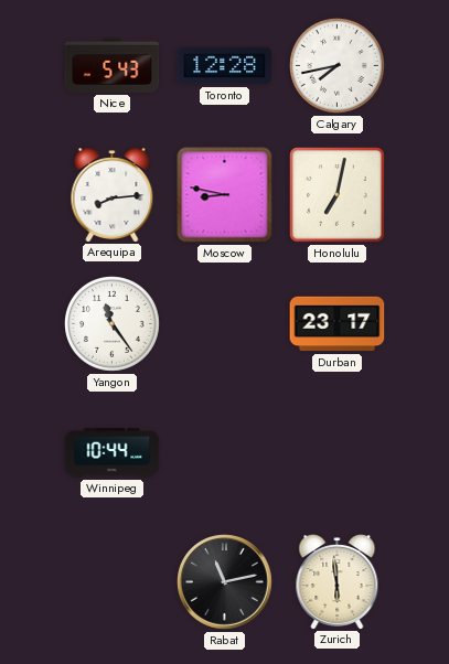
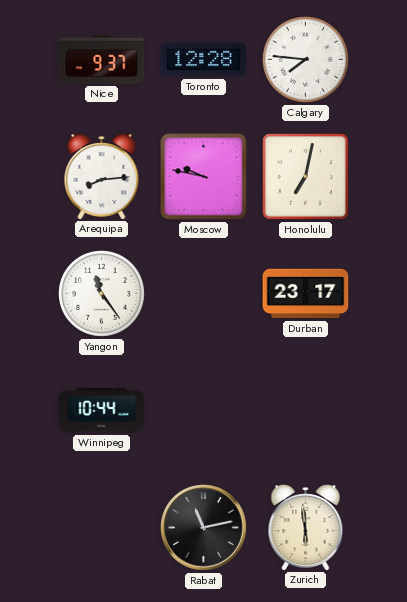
Nice: 5:43 -> 9:37 (102, 59)
Calgary: 7:43 -> 7:46 (306, 60)
Moscow: 8:47 -> 9:47 (204, 177)
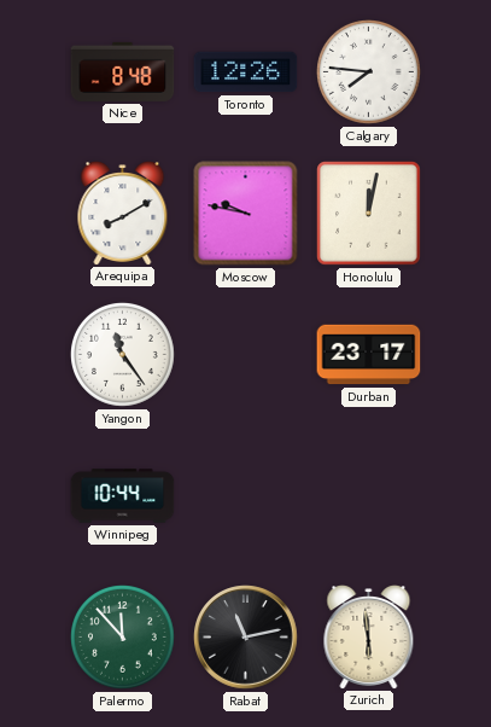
Nice: 9:37 -> 8:48 (123, 71)
Toronto: 12:28 -> 12:26 (246, 72)
Arequipa: 8:14 -> 8:10 (123, 214)
Honolulu: 7:02 -> 12:02 (369, 214)
Palermo: none -> 11:53 (123, 638)
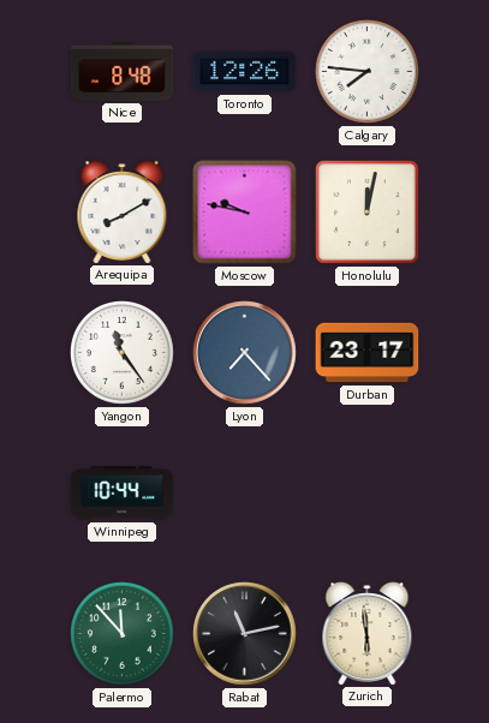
Lyon: none -> 7:23 (245, 353)
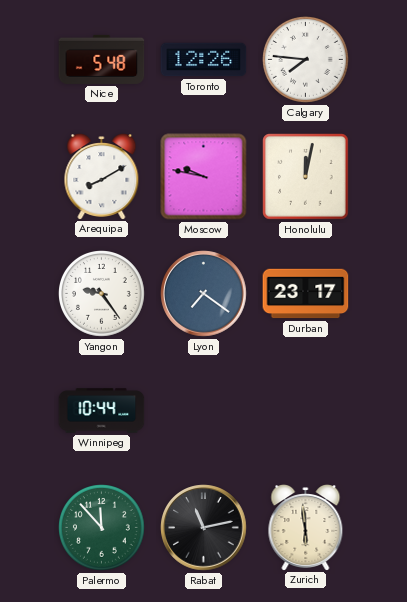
Nice: 8:48 -> 5:48 (102, 59)
Yangon: 11:24 -> 9:24 (102, 294)
Lyon: 7:23 -> 7:21 (204, 294)
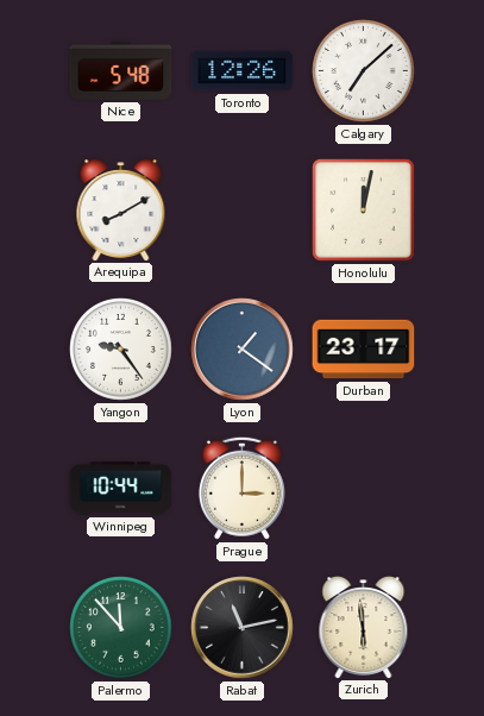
Calgary: 7:46 -> 7:08 (364, 71)
Moscow: 9:47 -> none (204, 177)
Lyon: 7:21 -> 1:21 (243, 350)
Prague: none -> 3:00 (241, 488)
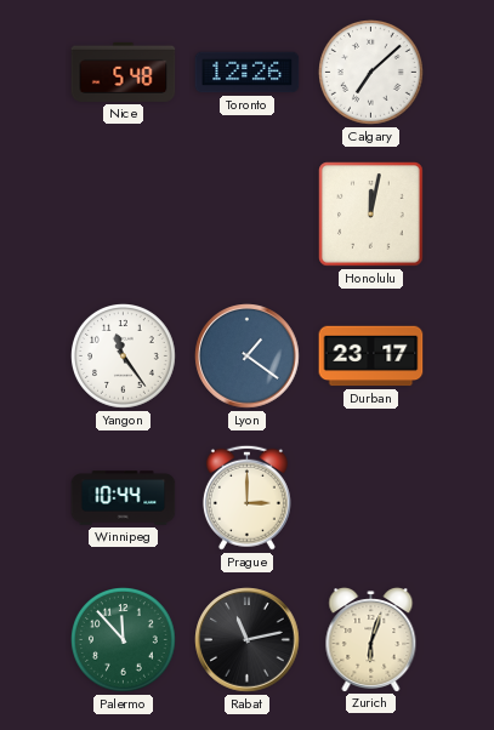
Arequipa: 8:10 -> none (121, 211)
Yangon: 9:24 -> 11:24 (124, 357)
Zurich: 5:59 -> 6:03 (371, 640)
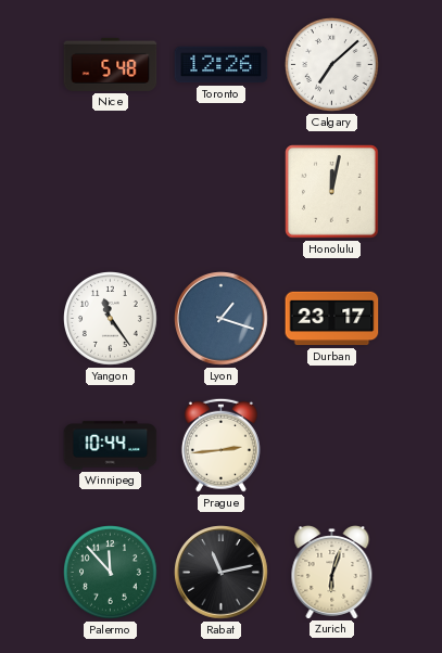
Lyon: 1:21 -> 1:18 (222, 319)
Prague: 3:00 -> 2:44 (220, 445)
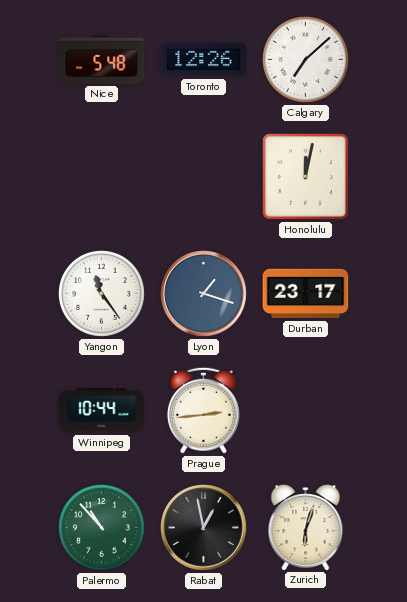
Palermo: 11:53 -> 10:53 (102, 528)
Rabat: 11:13 -> 12:58 (204, 528)
